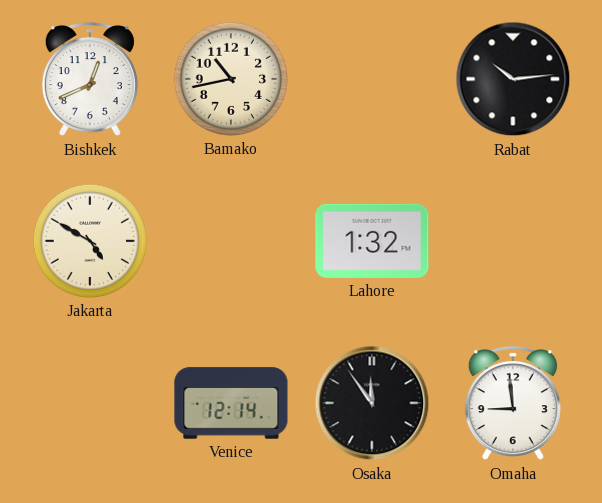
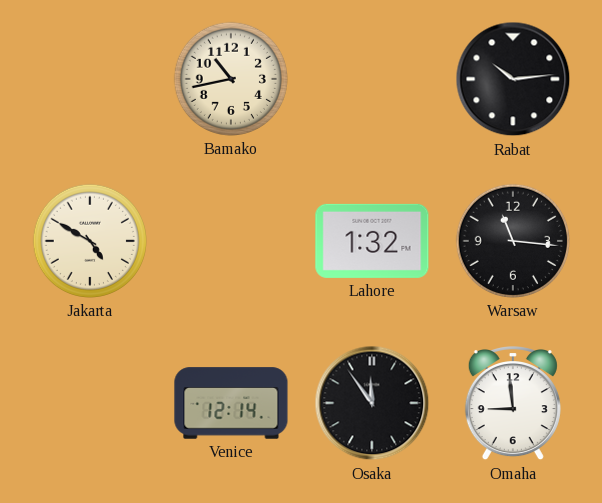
Bishkek: 12:41 -> none (90, 80)
Warsaw: none -> 11:16 (513, 241)
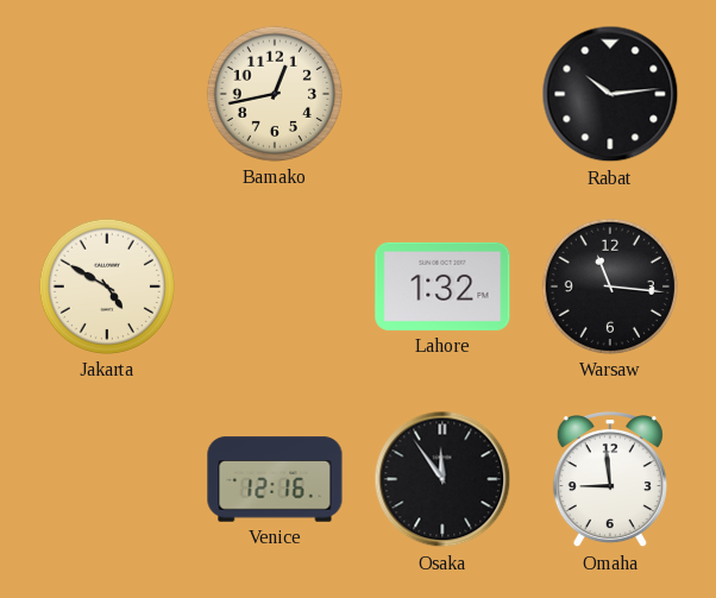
Bamako: 10:43 -> 12:43 (275, 94)
Venice: 12:14 -> 12:16 (275, 479)
